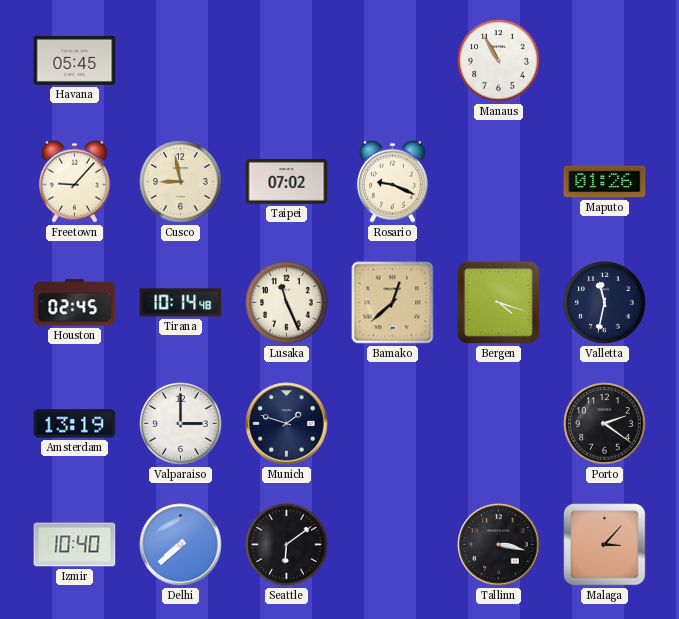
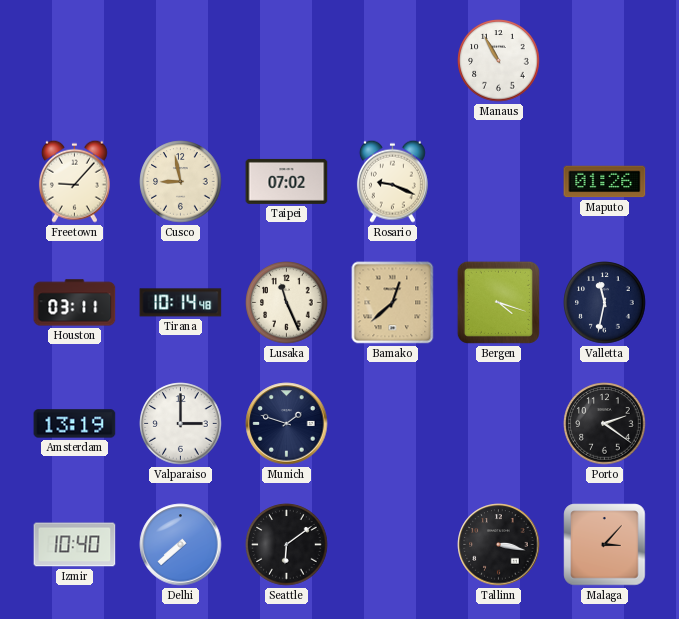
Havana: 05:45 -> none (75, 60)
Houston: 02:45 -> 03:11 (75, 303)
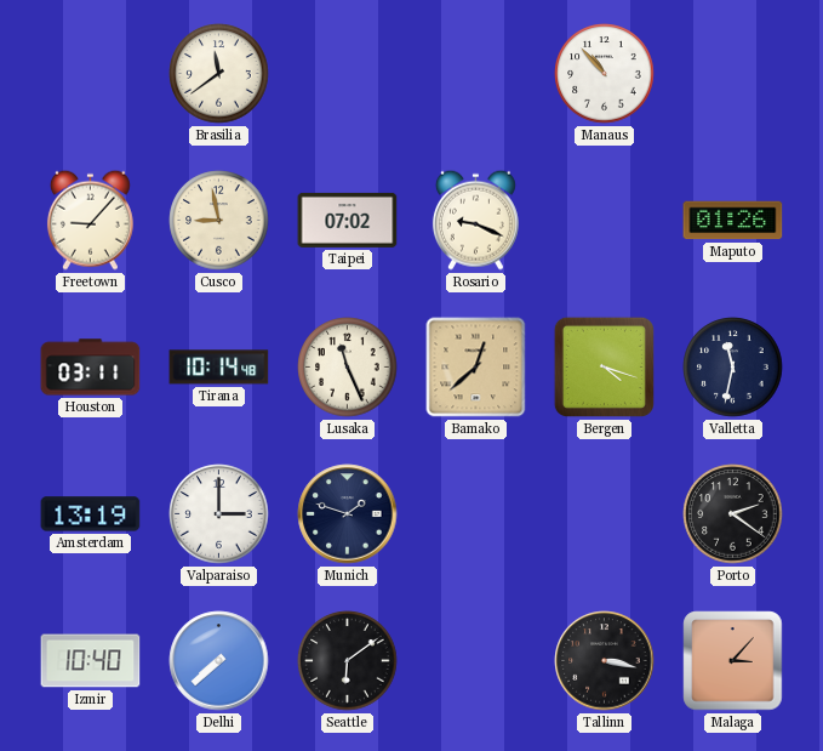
Brasilia: none -> 11:39 (219, 74)
Manaus: 10:55 -> 10:53 (605, 74)
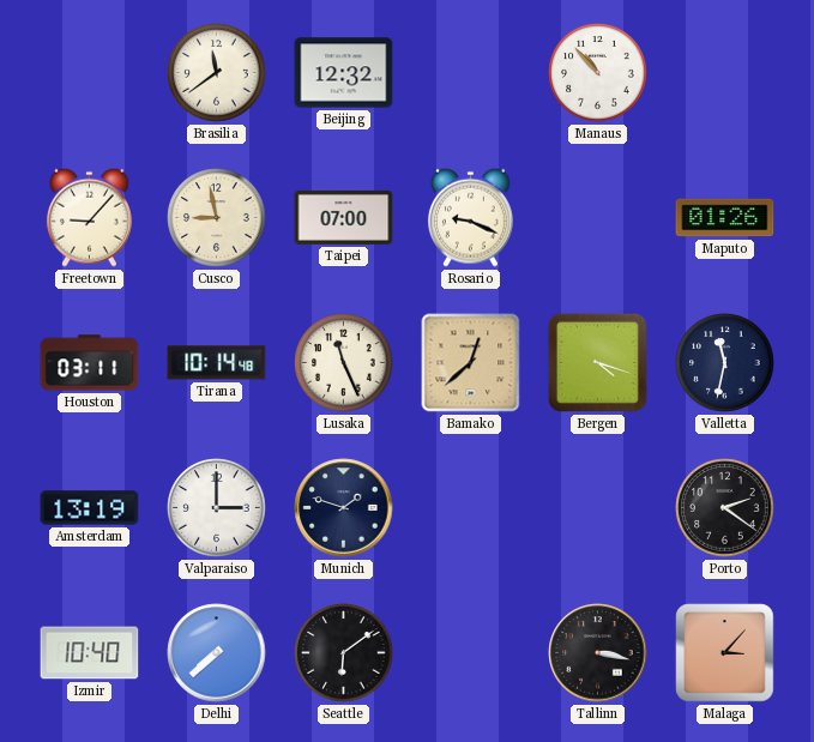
Beijing: none -> 12:32 (344, 73)
Taipei: 07:02 -> 07:00 (344, 217)
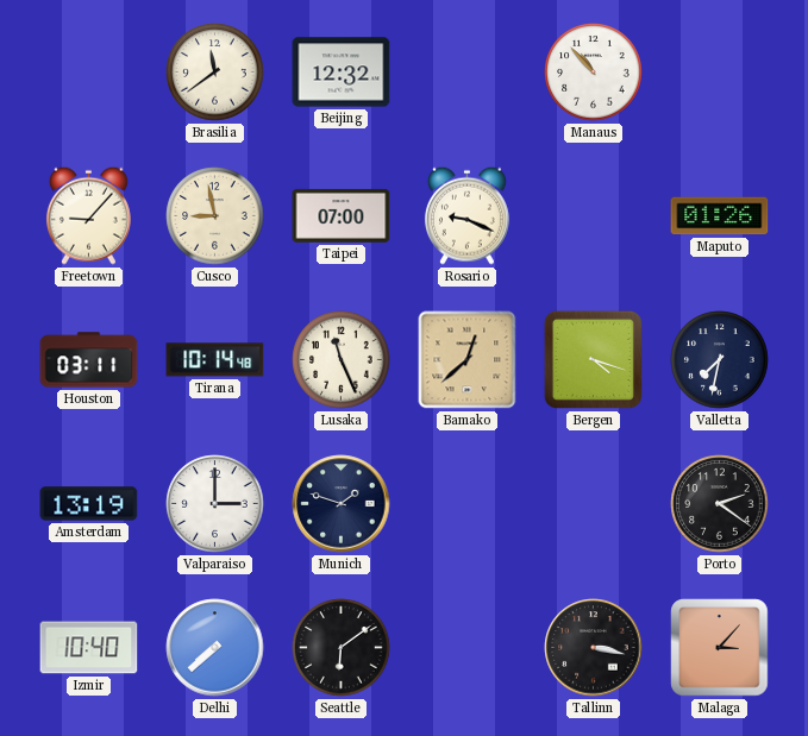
Valletta: 11:32 -> 7:32 (720, 360)
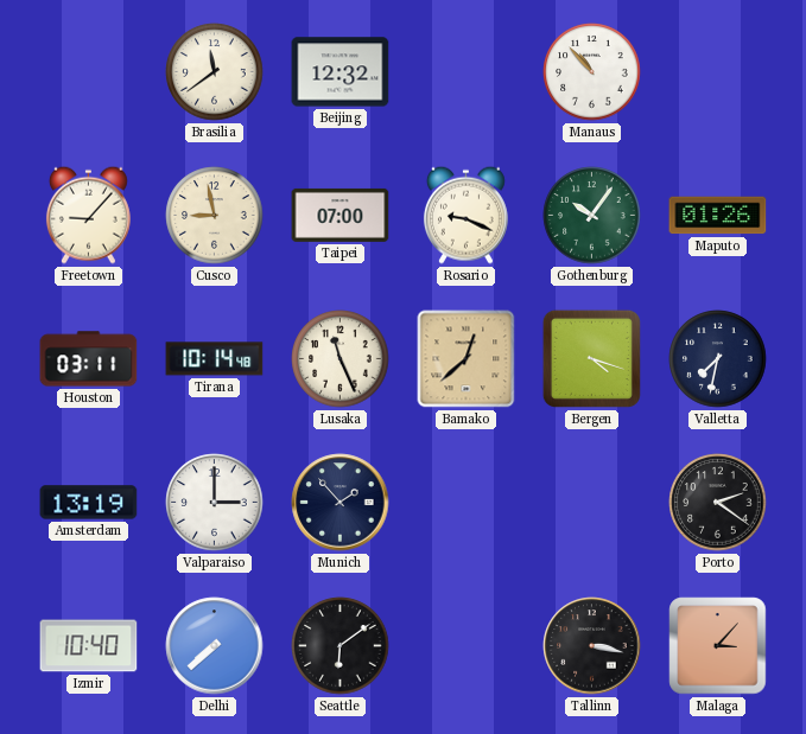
Gothenburg: none -> 10:06 (592, 216)
Munich: 1:48 -> 1:53 (341, 503)
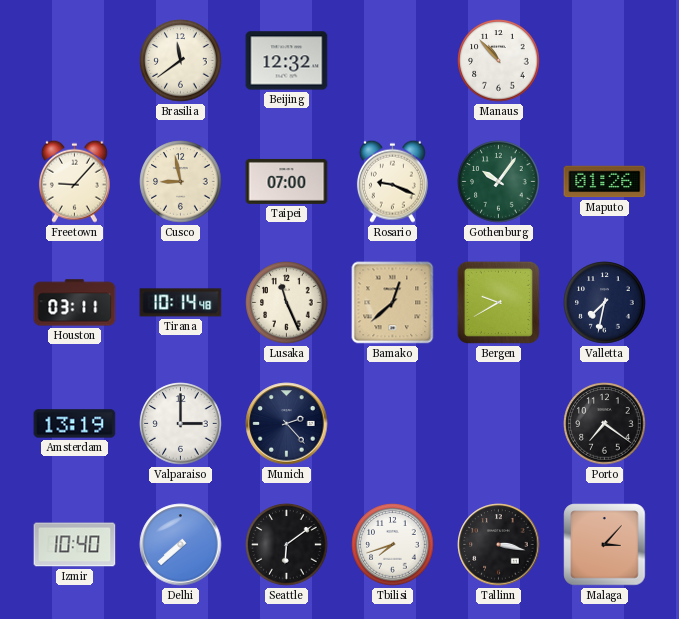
Bergen: 4:18 -> 9:40 (498, 302)
Munich: 1:53 -> 2:23 (287, 424)
Porto: 2:21 -> 7:21 (605, 424)
Tbilisi: none -> 7:42 (393, 545)
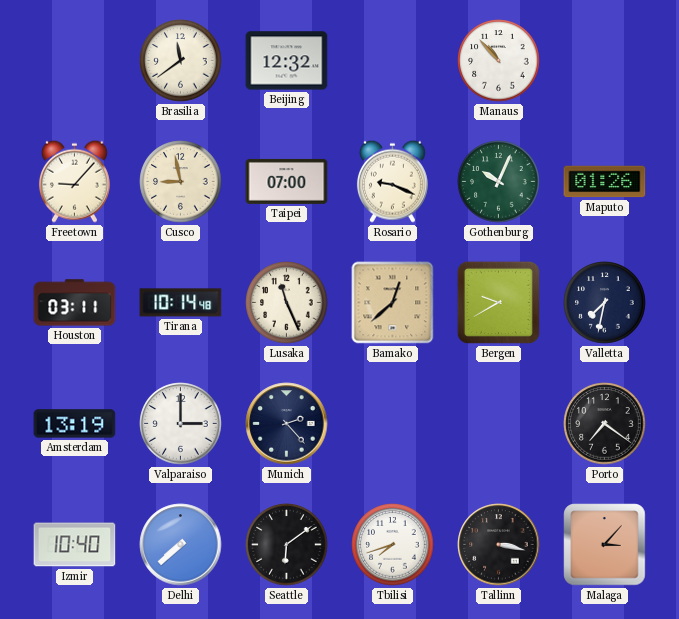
Gothenburg: 10:06 -> 10:04 (499, 182)
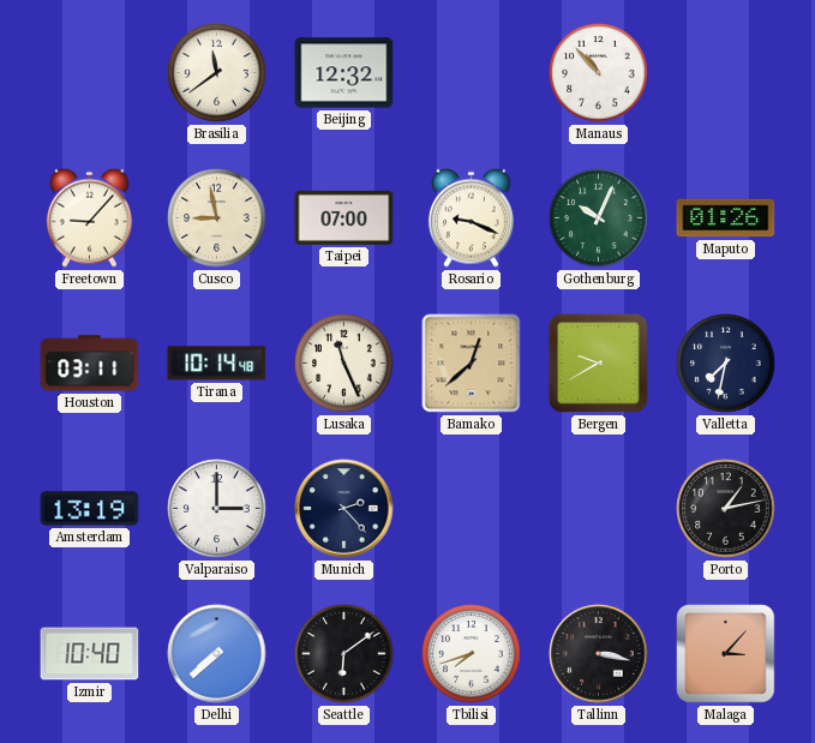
Porto: 7:21 -> 1:13 (726, 509)
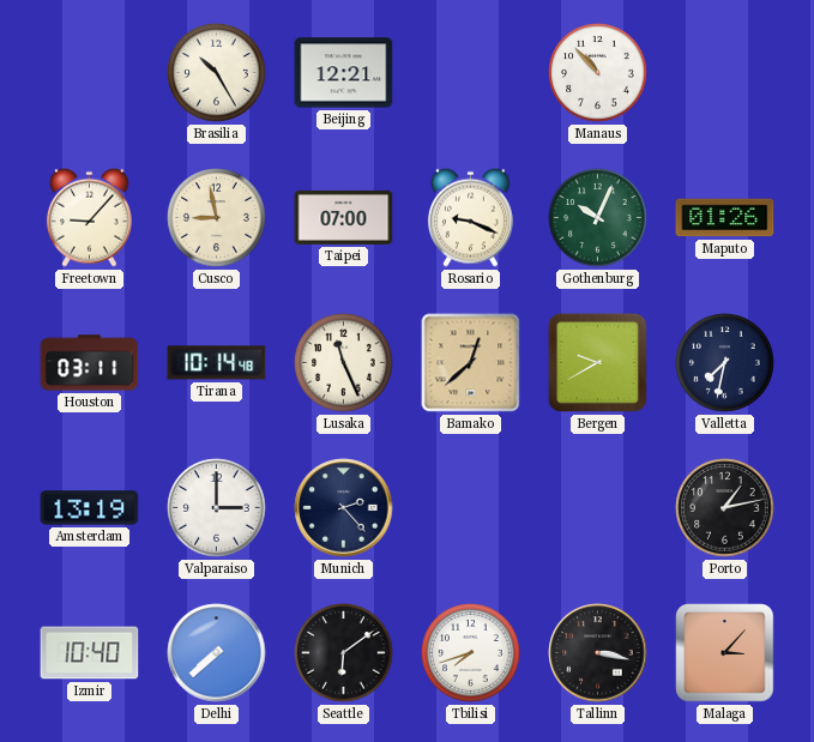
Brasilia: 11:39 -> 10:25 (217, 73)
Beijing: 12:32 -> 12:21 (344, 73)
